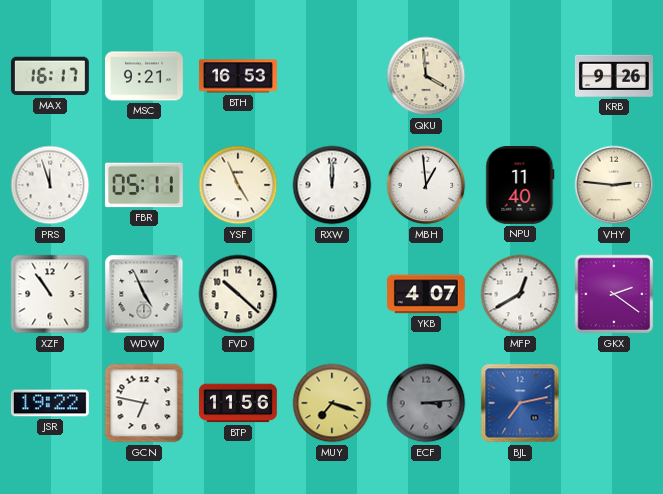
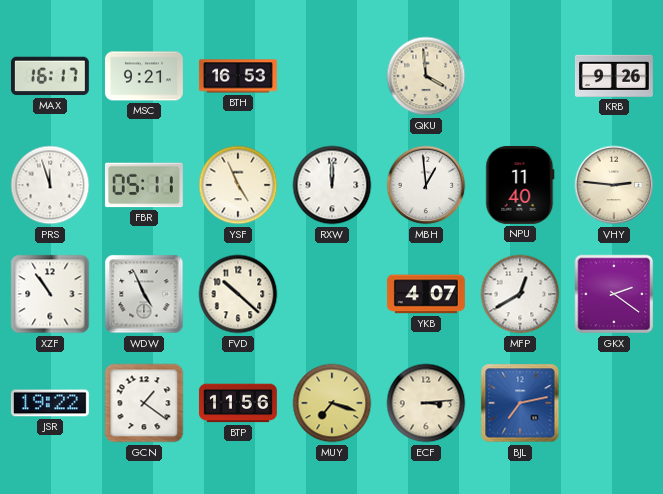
GCN: 6:47 -> 1:21 (144, 403)
ECF dial: grey -> cream (426, 403)
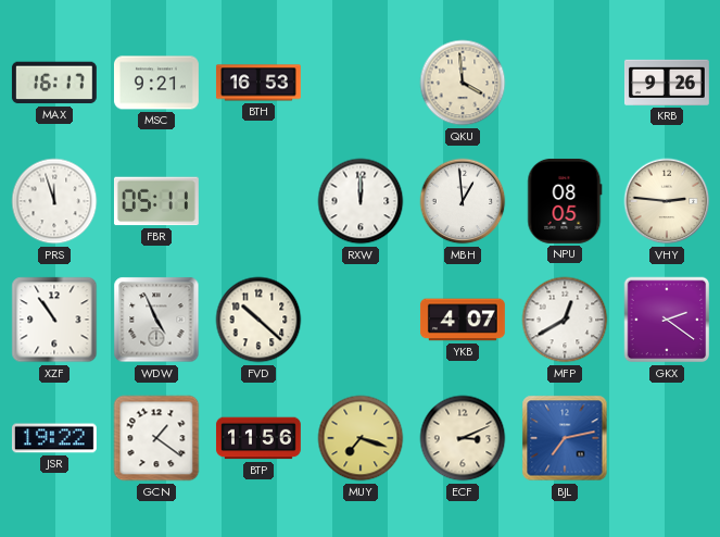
YSF: 4:56 -> none (238, 185)
NPU: 11:40 -> 08:05 (565, 201)
ECF: 3:14 -> 3:11 (463, 438)
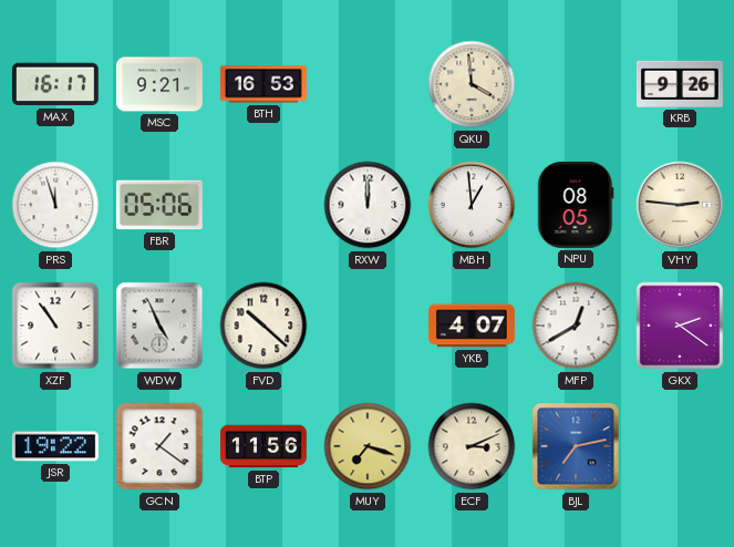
FBR: 05:11 -> 05:06 (159, 205)
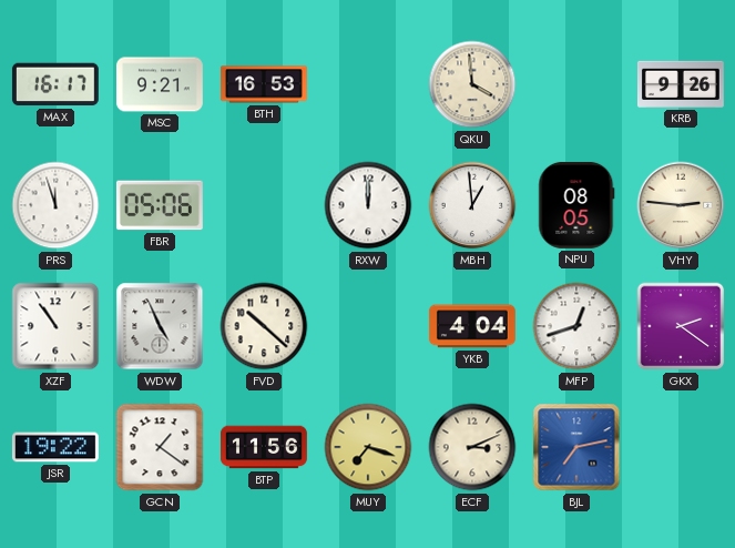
YKB: 4:07 -> 4:04 (472, 326)
MFP: 12:40 -> 12:42 (576, 326)
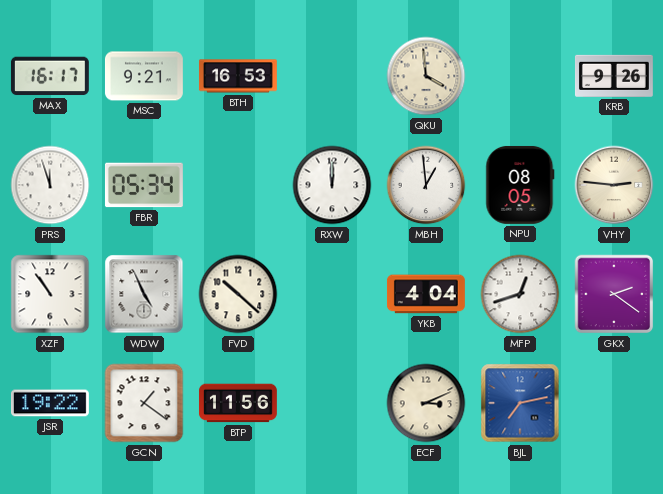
FBR: 05:06 -> 05:34 (144, 185)
MUY: 7:18 -> none (368, 447)
